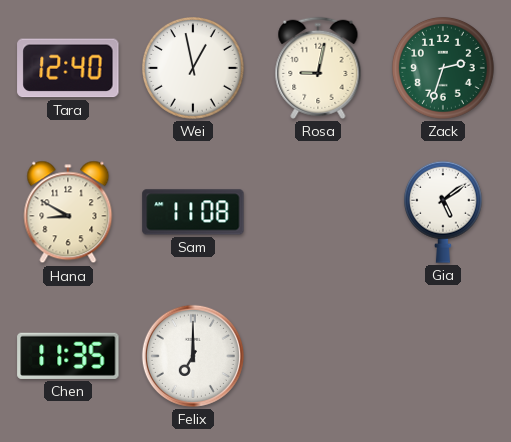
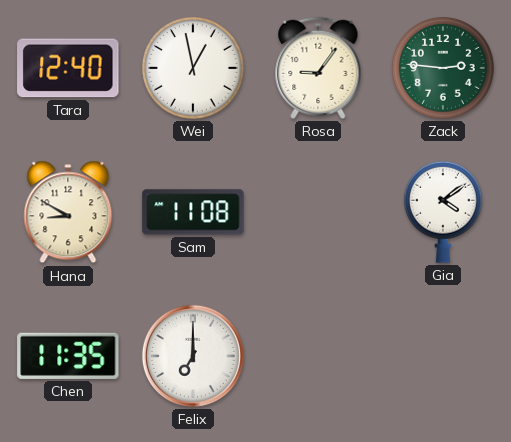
Rosa: 9:02 -> 9:06 (318, 68)
Zack: 2:33 -> 2:46 (444, 69)
Gia: 5:09 -> 4:09 (443, 212)
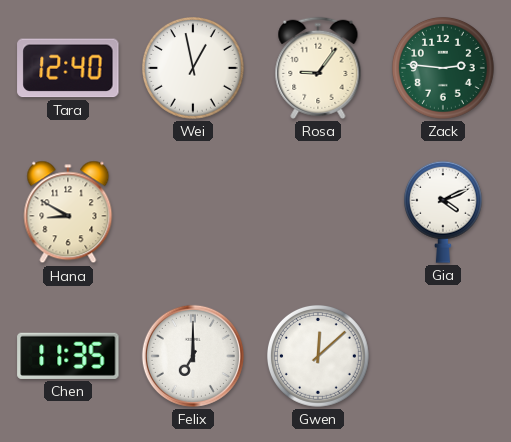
Sam: 11:08 -> none (193, 212)
Gia: 4:09 -> 4:11 (443, 212)
Gwen: none -> 12:08 (319, 357)
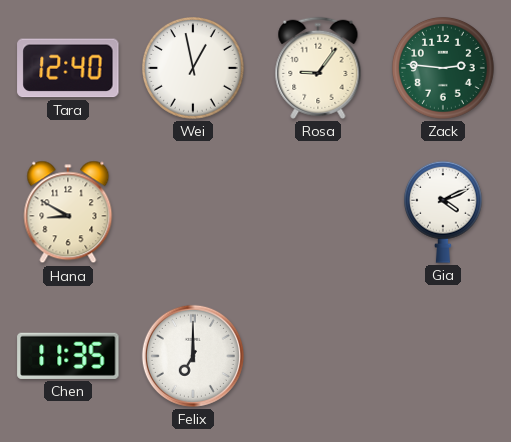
Gwen: 12:08 -> none (319, 357)
